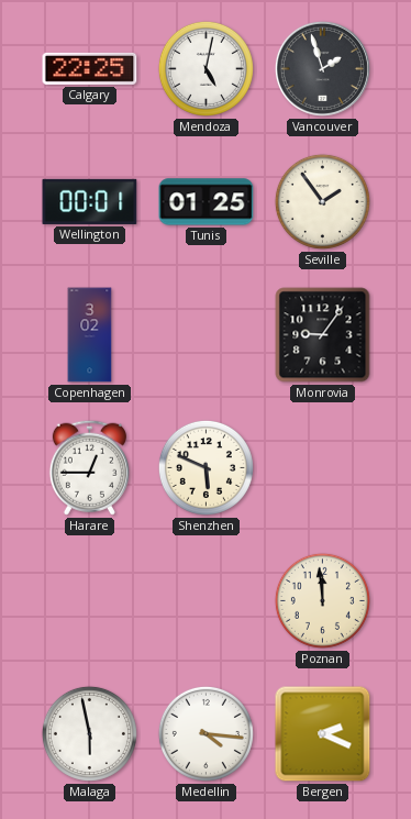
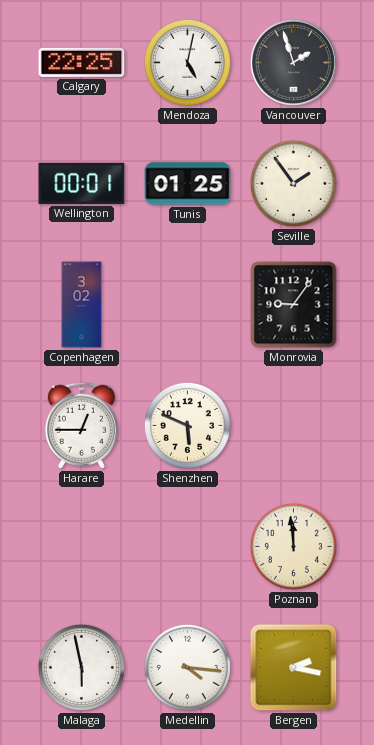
Bergen: 2:19 -> 2:17 (294, 668)
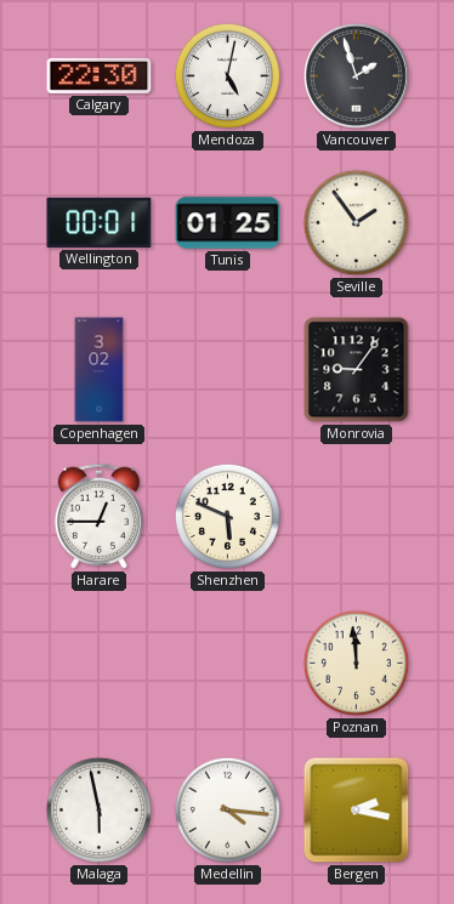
Calgary: 22:25 -> 22:30 (100, 75)
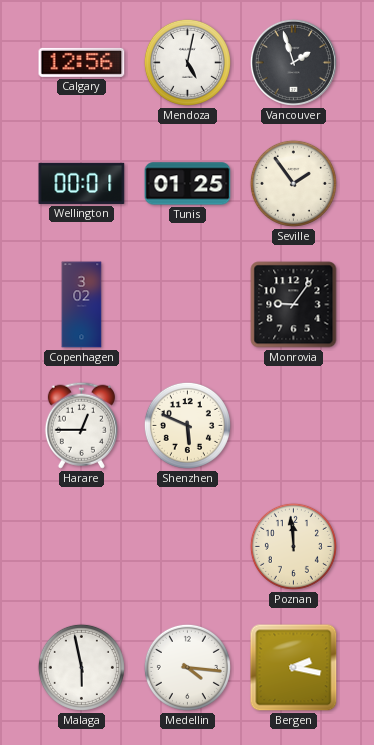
Calgary: 22:30 -> 12:56 (82, 62)
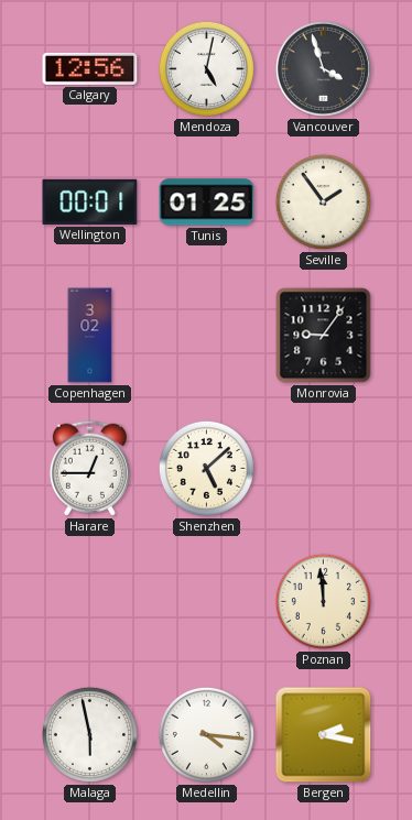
Vancouver: 1:57 -> 3:57 (323, 68)
Shenzhen: 5:49 -> 5:08 (206, 468)
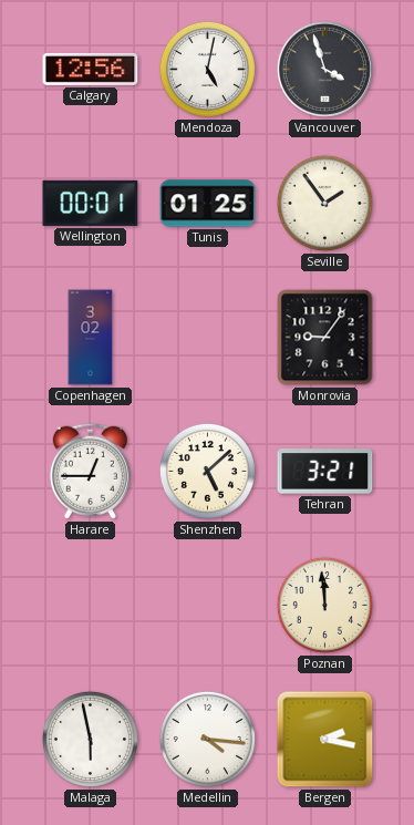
Tehran: none -> 3:21 (325, 472)
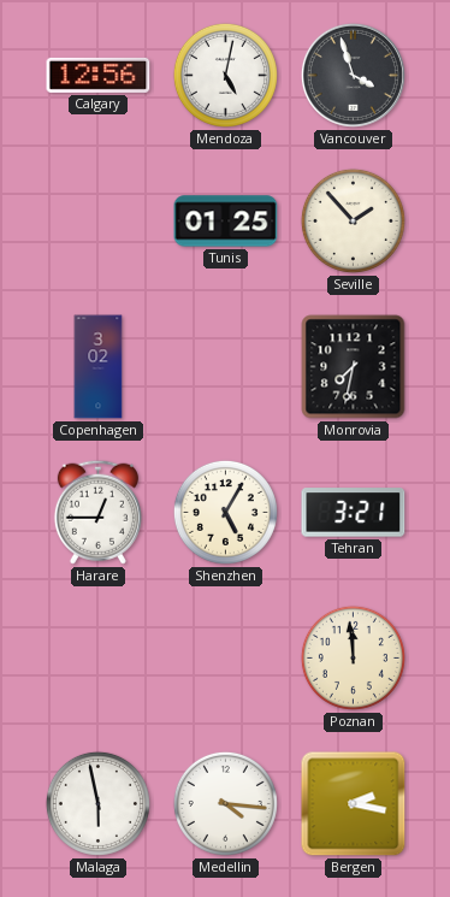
Wellington: 00:01 -> none (91, 203)
Seville: 1:54 -> 1:53 (353, 220)
Monrovia: 9:06 -> 7:32 (354, 367)
Shenzhen: 5:08 -> 5:05 (225, 512)
